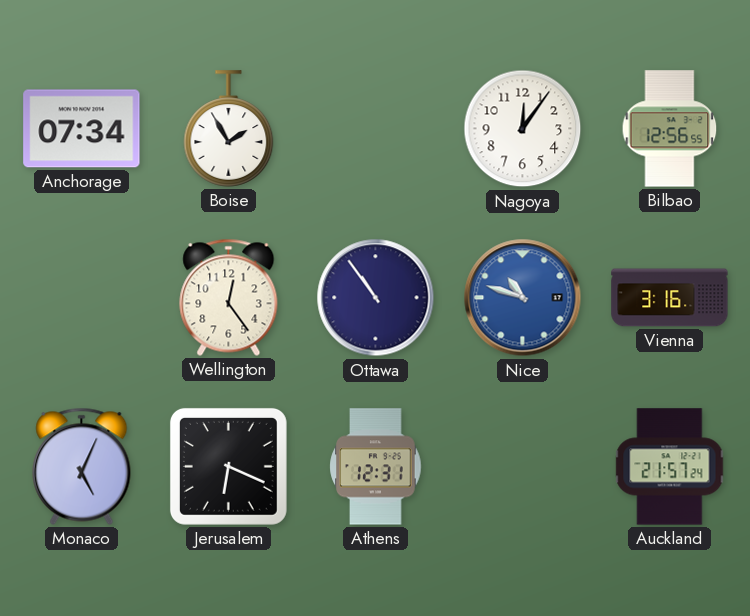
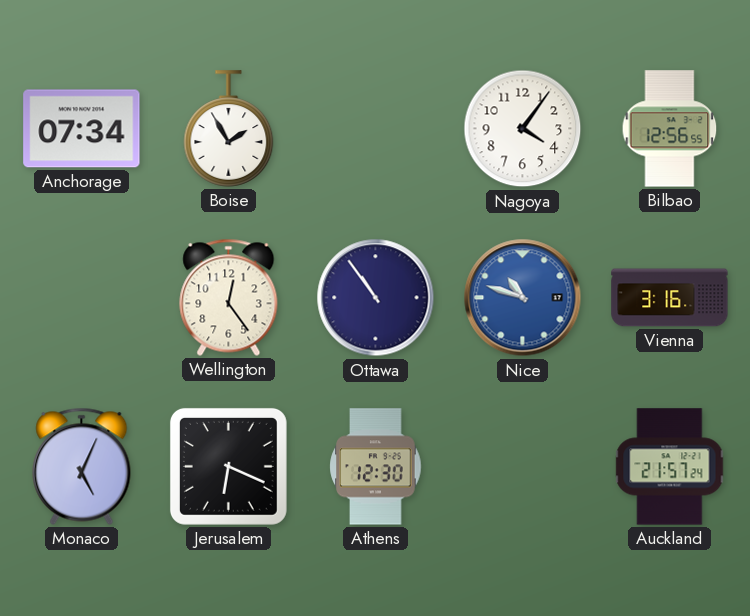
Nagoya: 12:06 -> 4:06 (523, 129)
Athens: 12:31 -> 12:30 (376, 467)
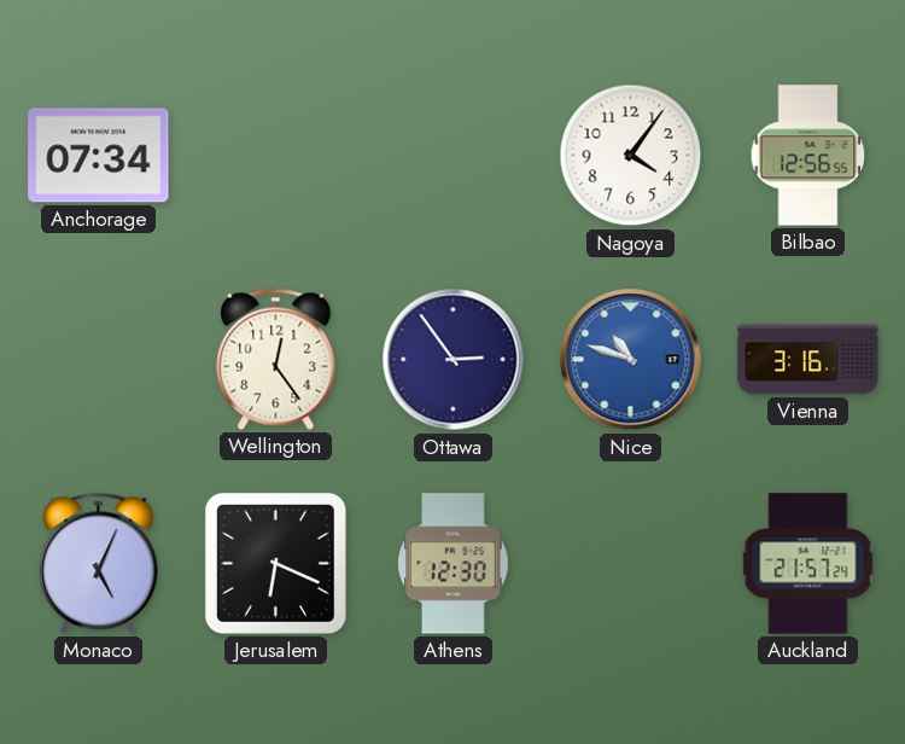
Boise: 1:55 -> none (229, 129)
Ottawa: 10:54 -> 2:54 (454, 360)
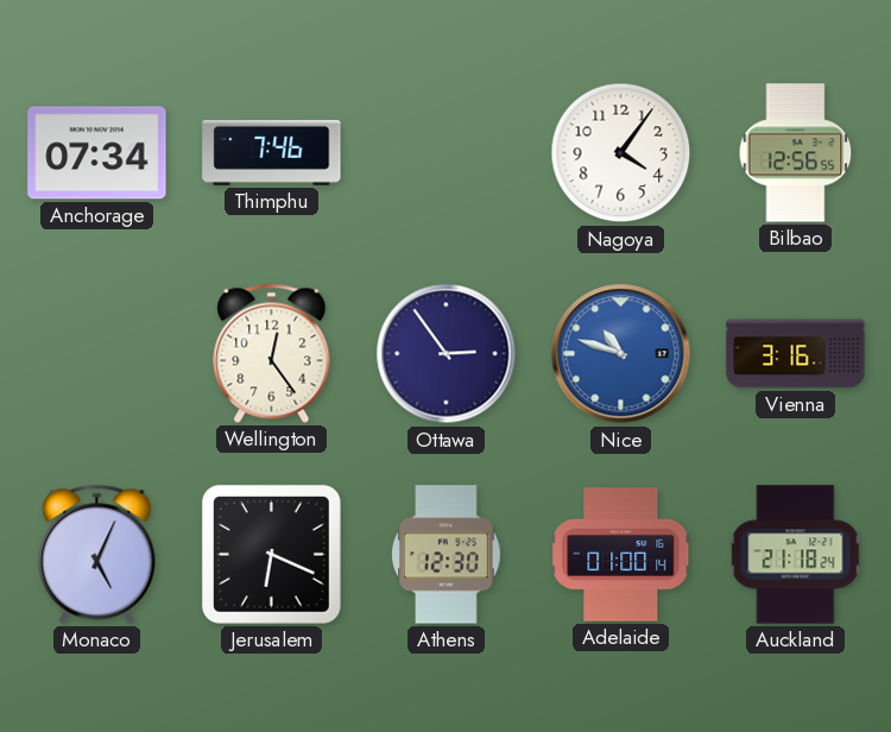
Thimphu: none -> 7:46 (272, 152)
Adelaide: none -> 01:00 (621, 555)
Auckland: 21:57 -> 21:18 (796, 555)
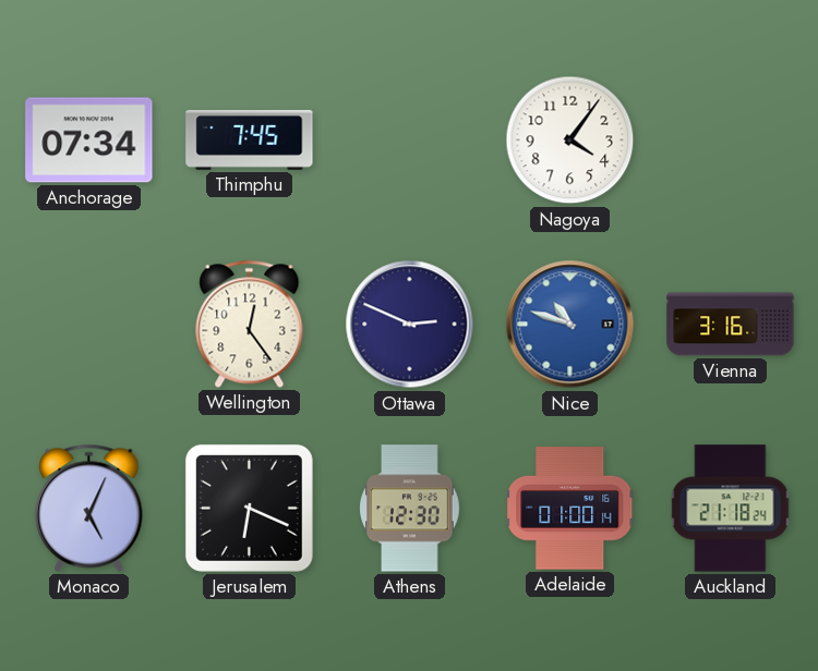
Thimphu: 7:46 -> 7:45 (250, 139)
Bilbao: 12:56 -> none (796, 153)
Ottawa: 2:54 -> 2:49 (410, 325)
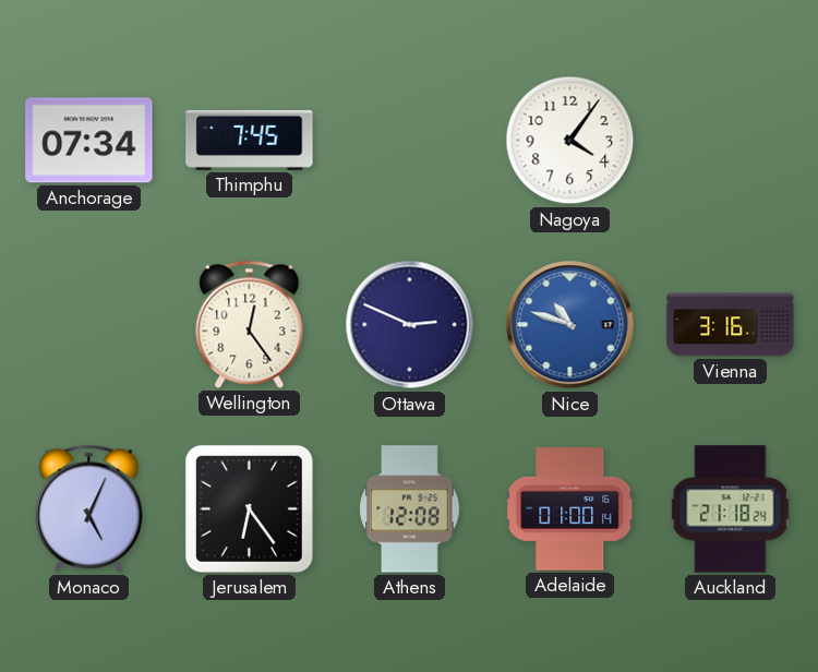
Jerusalem: 6:19 -> 6:24 (249, 508)
Athens: 12:30 -> 12:08 (410, 509)
